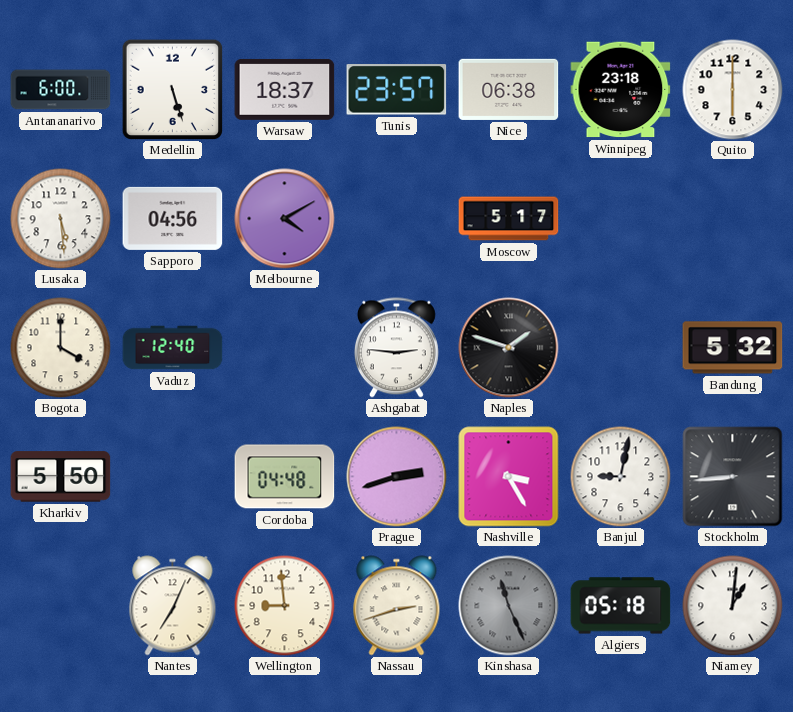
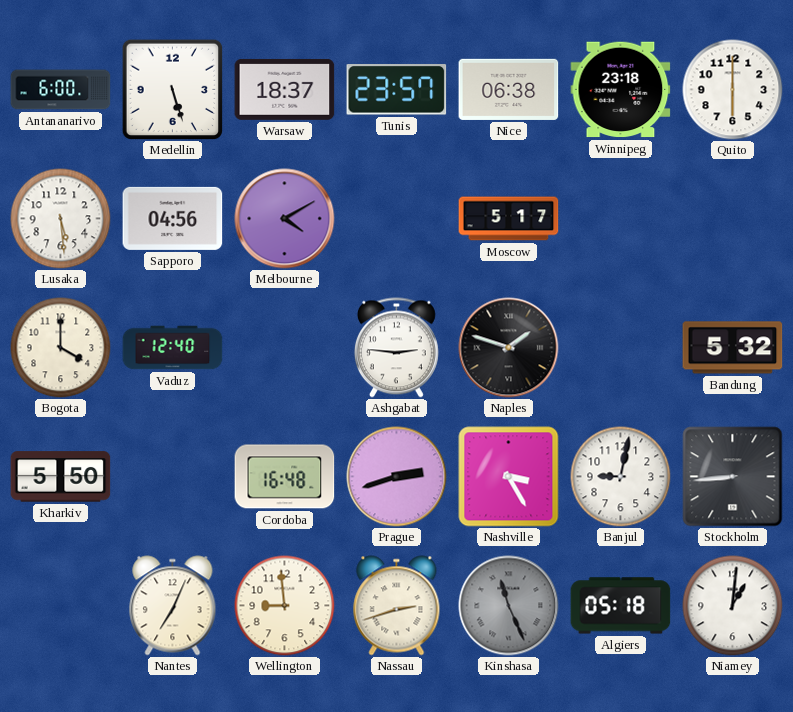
Cordoba: 04:48 -> 16:48 (285, 477)
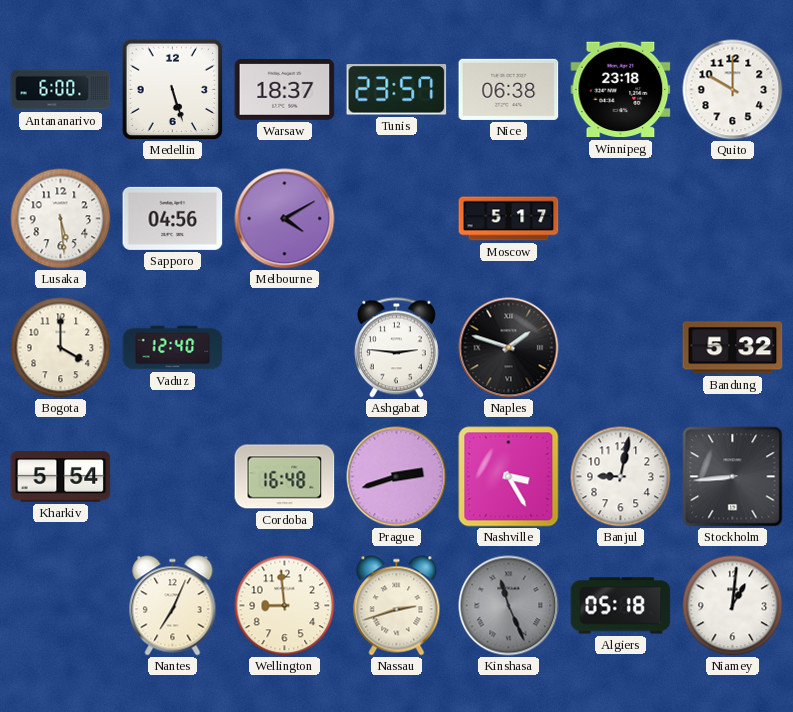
Quito: 6:00 -> 10:00 (733, 90)
Kharkiv: 5:50 -> 5:54 (61, 477)
